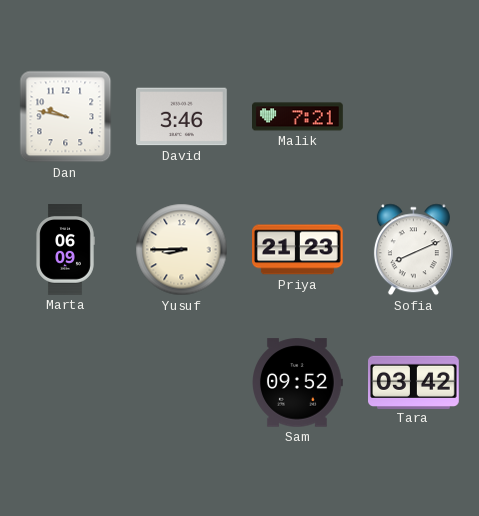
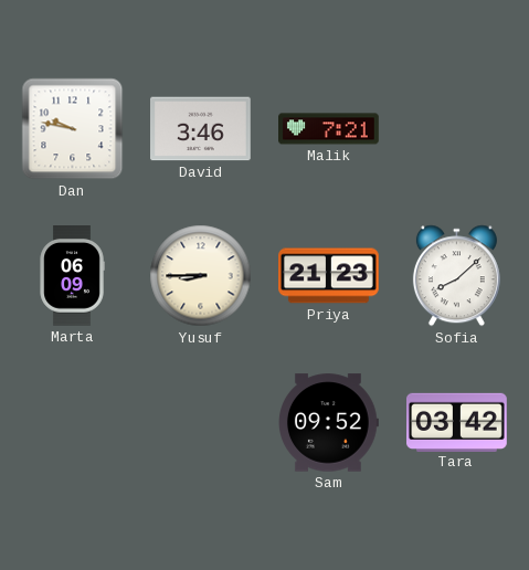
Sofia: 8:11 -> 8:08 (456, 276)
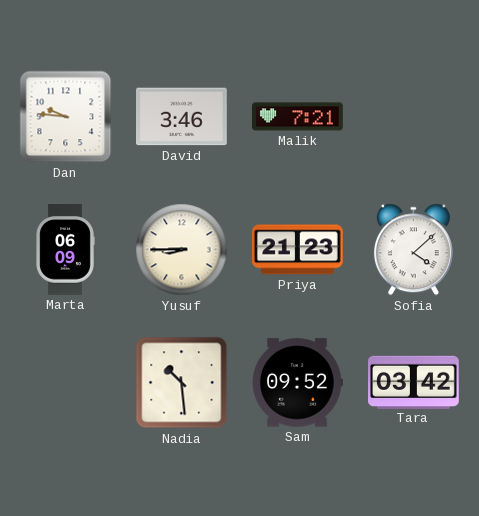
Dan: 9:47 -> 9:46 (66, 117)
Sofia: 8:08 -> 4:08 (413, 250)
Nadia: none -> 10:29 (182, 383)
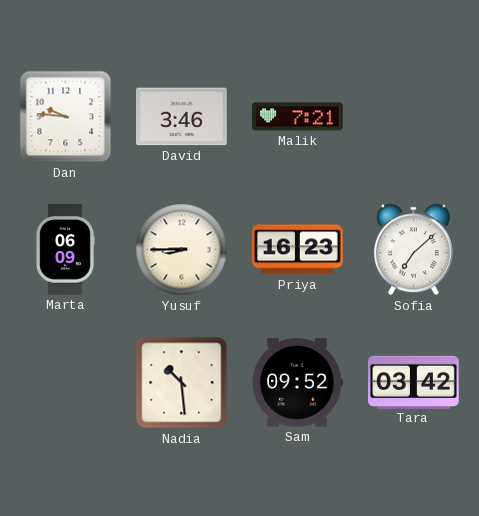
Priya: 21:23 -> 16:23 (298, 250)
Sofia: 4:08 -> 7:08 (413, 250)
